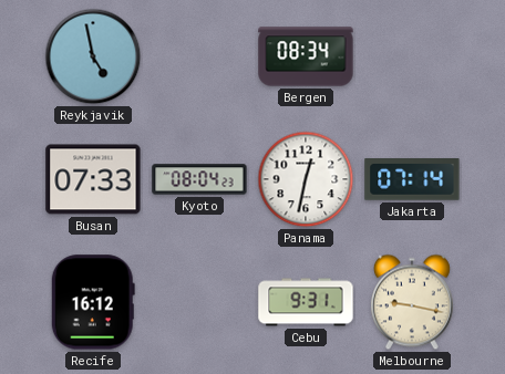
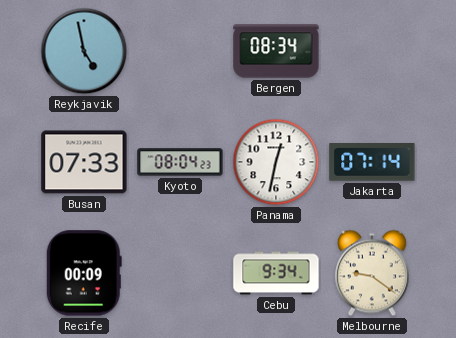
Recife: 16:12 -> 00:09 (84, 273)
Cebu: 9:31 -> 9:34 (276, 273)
Melbourne: 9:17 -> 9:21 (372, 273)
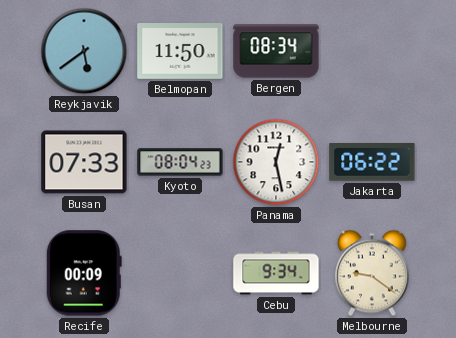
Reykjavik: 4:58 -> 5:39 (84, 51)
Belmopan: none -> 11:50 (180, 52)
Panama: 12:32 -> 12:28 (276, 162)
Jakarta: 07:14 -> 06:22 (372, 163)
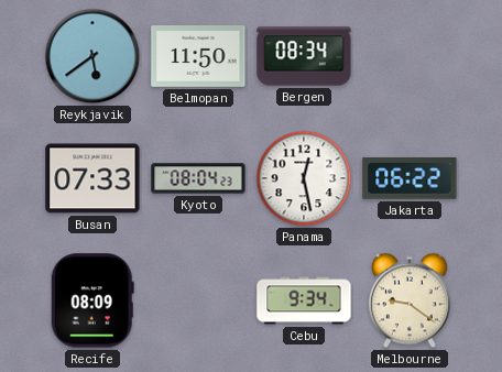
Recife: 00:09 -> 08:09 (92, 300)
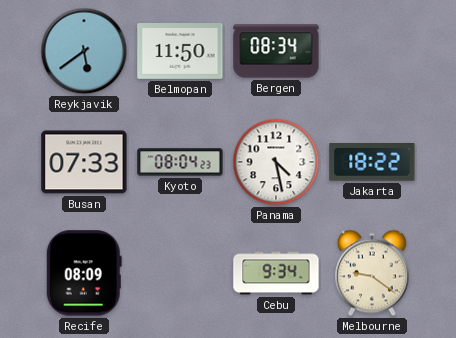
Panama: 12:28 -> 4:28 (276, 162)
Jakarta: 06:22 -> 18:22 (372, 163)
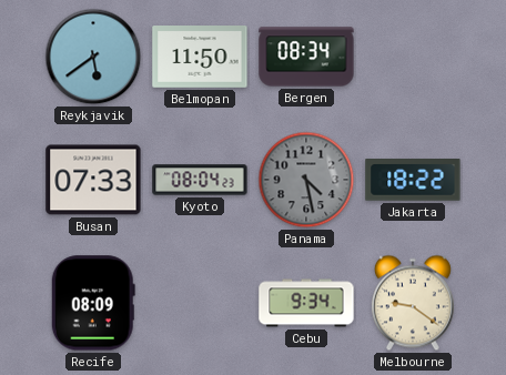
Panama dial: white -> grey (306, 180)
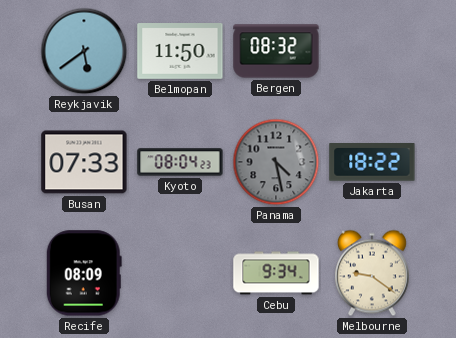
Bergen: 08:34 -> 08:32 (276, 51)
